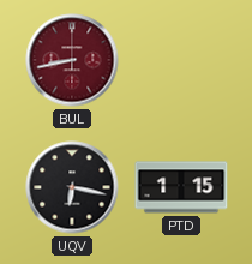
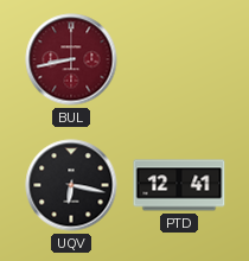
PTD: 1:15 -> 12:41 (179, 185)
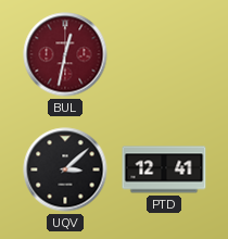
BUL: 8:43 -> 12:32 (65, 54)
UQV: 6:17 -> 3:08 (65, 169)
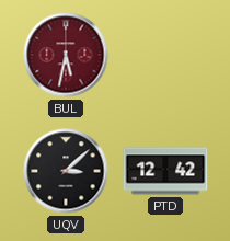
BUL: 12:32 -> 5:32 (66, 55)
PTD: 12:41 -> 12:42 (165, 171)
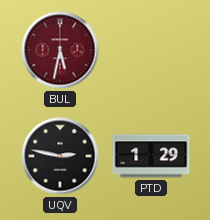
UQV: 3:08 -> 2:47 (60, 156)
PTD: 12:42 -> 1:29 (151, 156)
